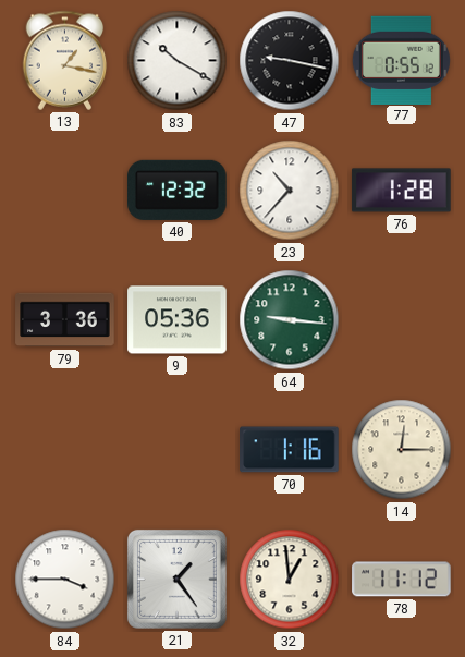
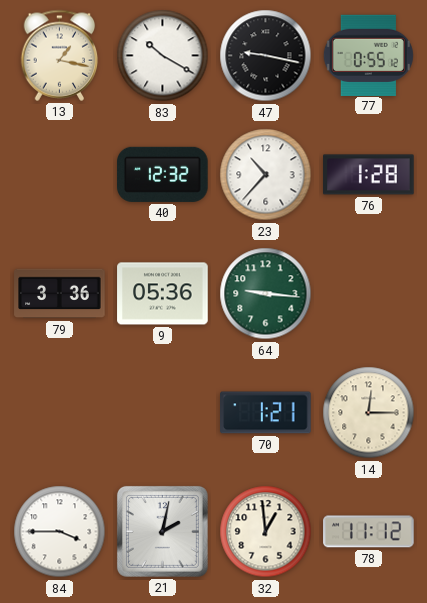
70: 1:16 -> 1:21 (266, 413)
21: 1:24 -> 2:02 (162, 531)
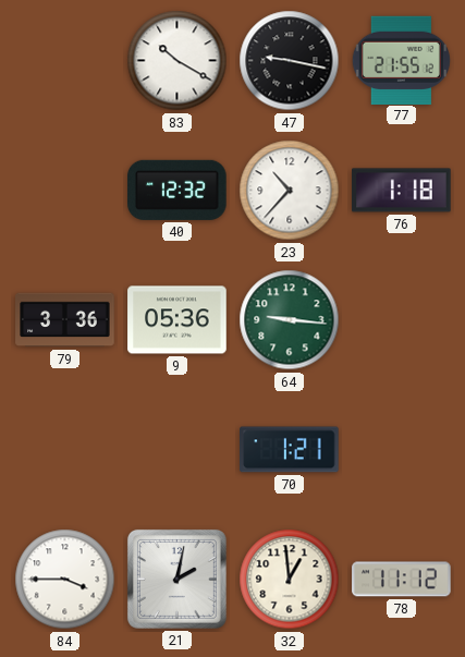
13: 1:17 -> none (60, 55)
77: 0:55 -> 21:55 (401, 60)
76: 1:28 -> 1:18 (402, 191)
14: 12:15 -> none (369, 413)
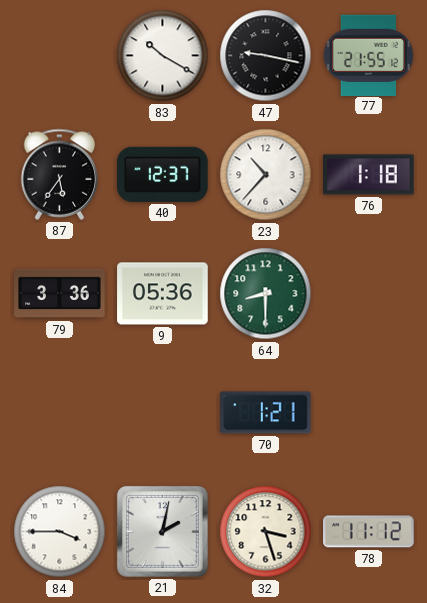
87: none -> 5:36 (60, 174)
40: 12:32 -> 12:37 (163, 174)
64: 9:16 -> 8:30 (266, 294)
32: 12:59 -> 3:27 (266, 532)
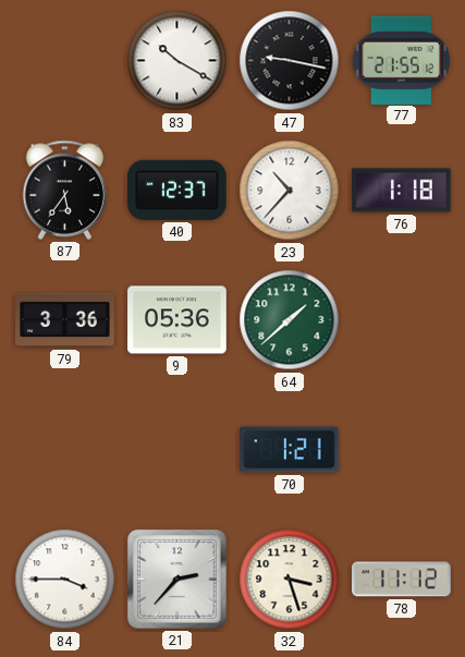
64: 8:30 -> 1:38 (290, 320)
21: 2:02 -> 2:37 (176, 579)
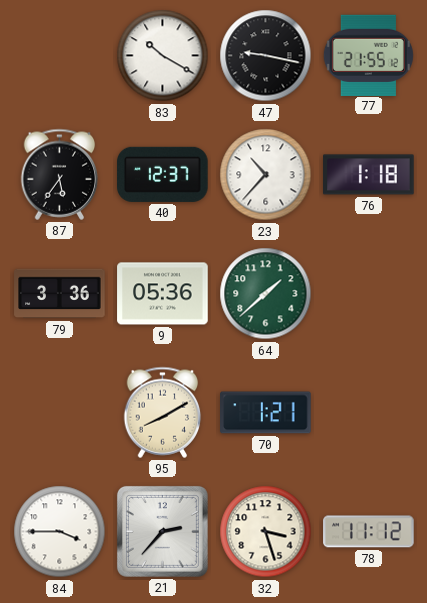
95: none -> 8:10 (163, 412)
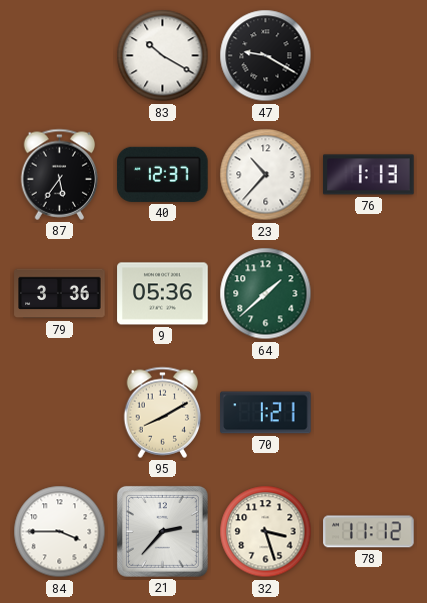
47: 9:17 -> 9:20 (266, 56)
77: 21:55 -> none (368, 55)
76: 1:18 -> 1:13 (369, 175)
